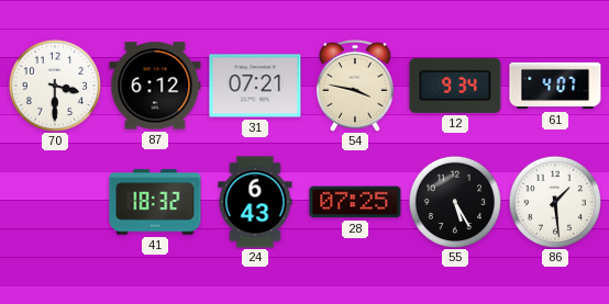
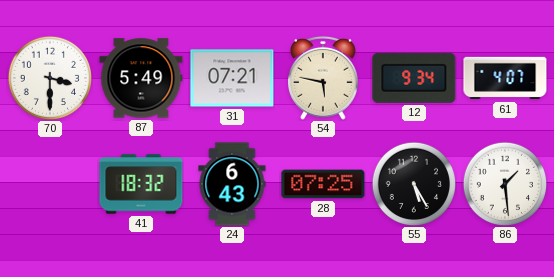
87: 6:12 -> 5:49 (141, 78)
54: 3:47 -> 5:47 (324, 78)
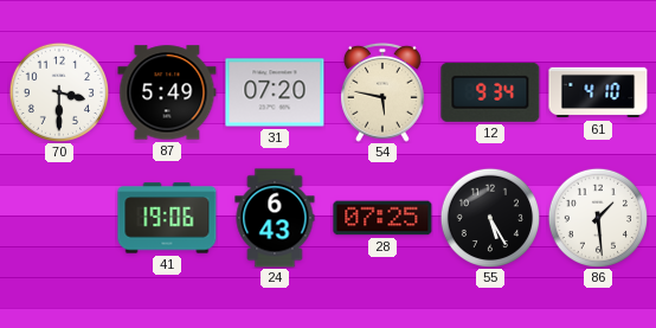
31: 07:21 -> 07:20 (275, 92)
61: 4:07 -> 4:10 (598, 92)
41: 18:32 -> 19:06 (167, 218)
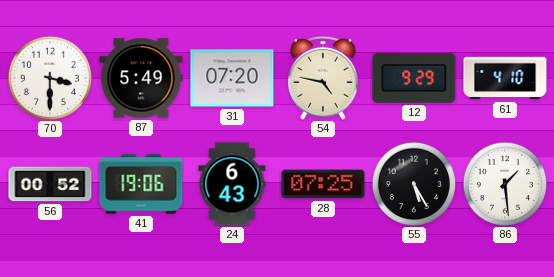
54: 5:47 -> 4:47 (324, 78)
12: 9:34 -> 9:29 (414, 78)
56: none -> 00:52 (50, 184)
